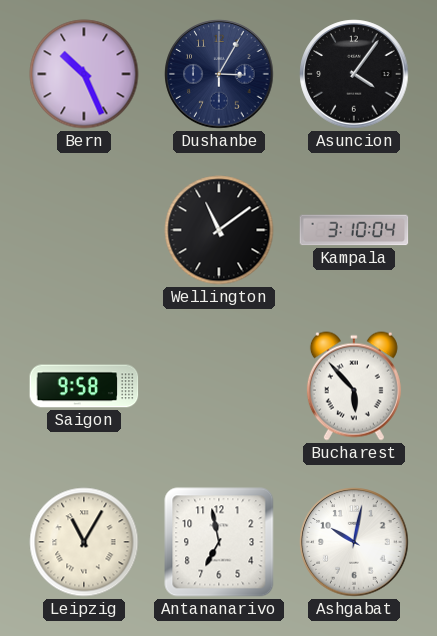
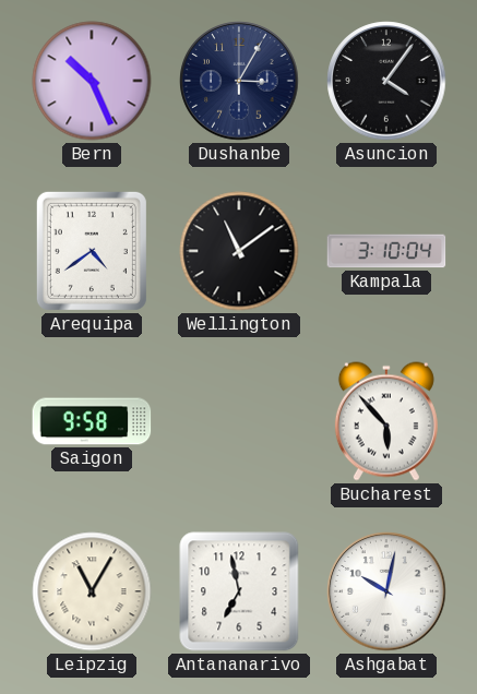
Arequipa: none -> 4:39 (92, 251)
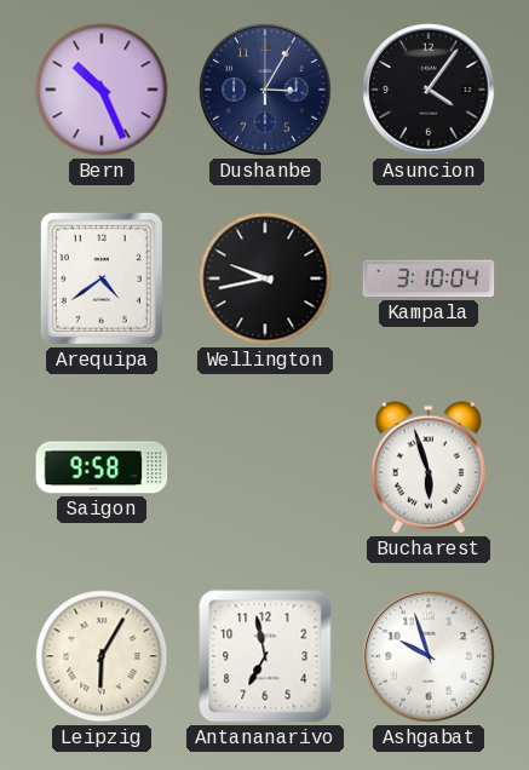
Wellington: 11:09 -> 9:43 (265, 278)
Bucharest: 5:53 -> 5:57 (429, 467)
Leipzig: 11:05 -> 6:05 (102, 656)
Ashgabat: 10:02 -> 9:57 (429, 656)
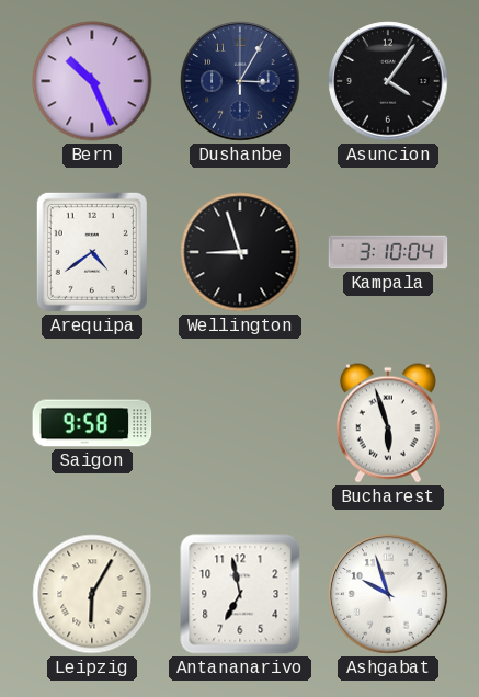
Wellington: 9:43 -> 8:57 (240, 252)
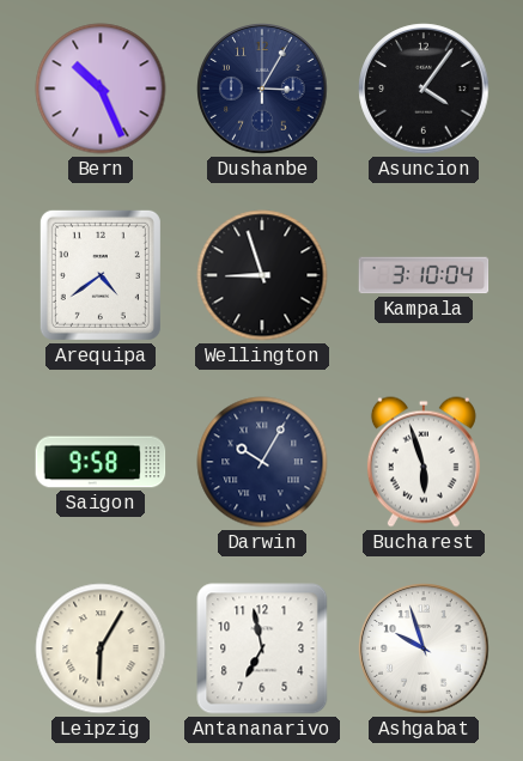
Darwin: none -> 10:05 (262, 462)
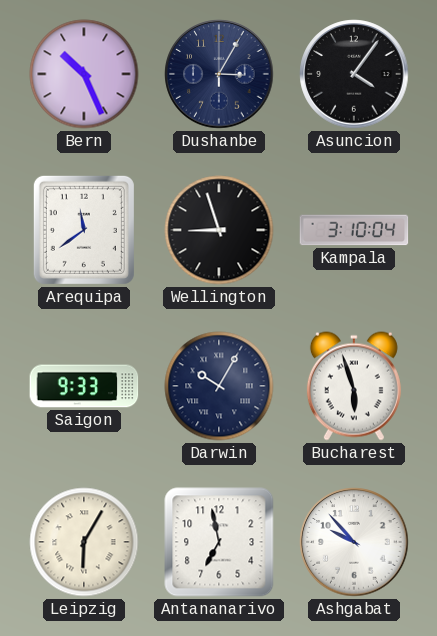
Arequipa: 4:39 -> 11:39 (84, 230)
Saigon: 9:58 -> 9:33 (84, 386)
Ashgabat: 9:57 -> 9:53 (354, 542)
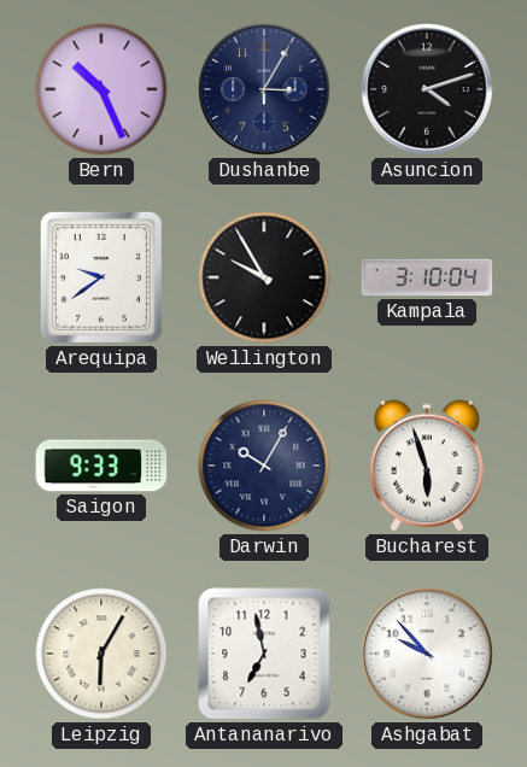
Asuncion: 4:06 -> 4:12 (427, 89)
Arequipa: 11:39 -> 9:39 (101, 277)
Wellington: 8:57 -> 9:55 (264, 277)
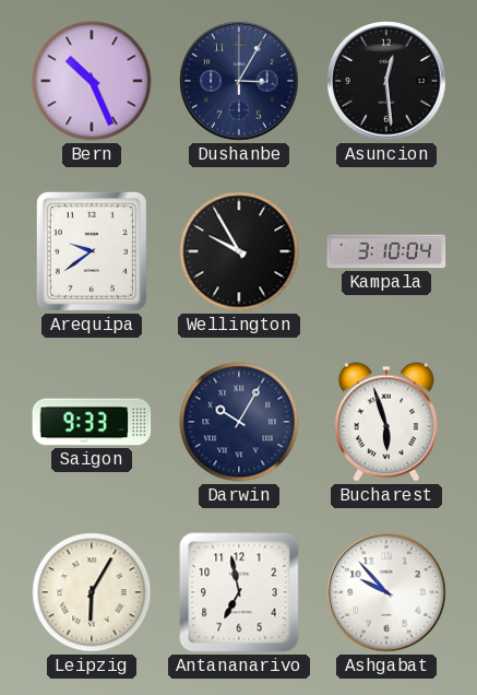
Asuncion: 4:12 -> 12:29 (386, 81)
